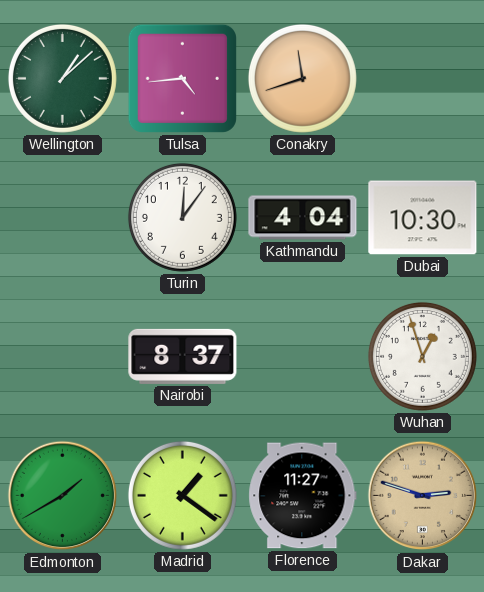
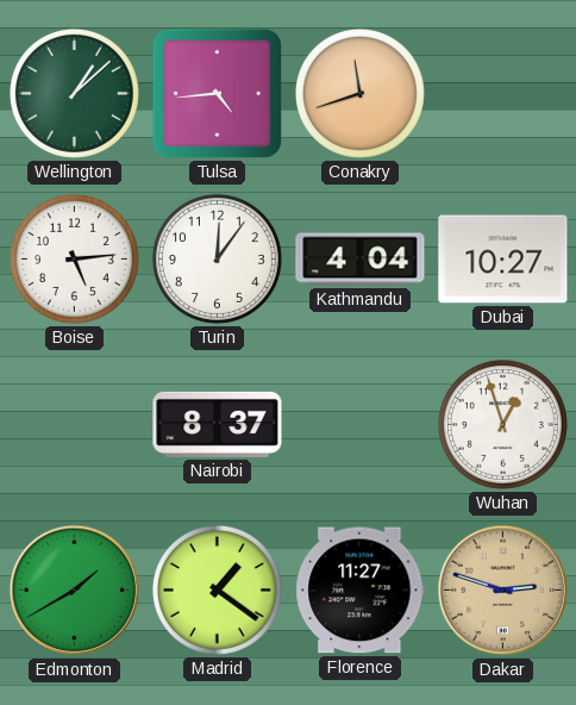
Boise: none -> 5:14 (74, 258)
Dubai: 10:30 -> 10:27 (503, 260)
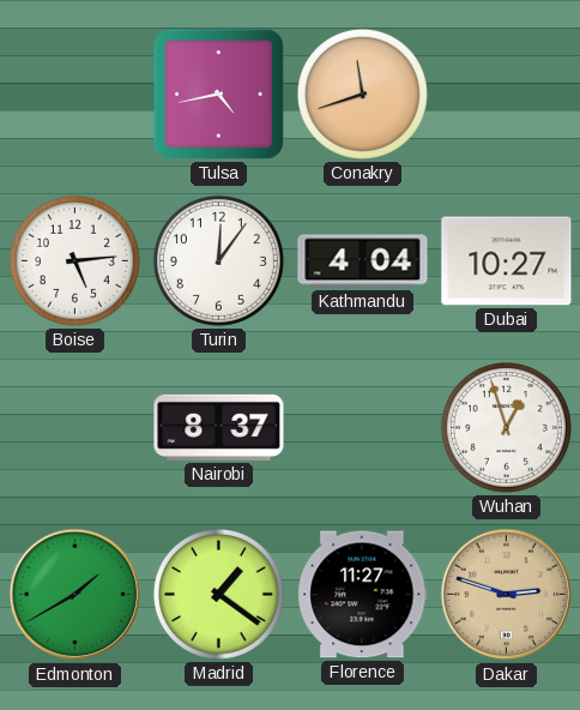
Wellington: 1:08 -> none (74, 93)
Tulsa: 4:44 -> 4:43 (218, 94)
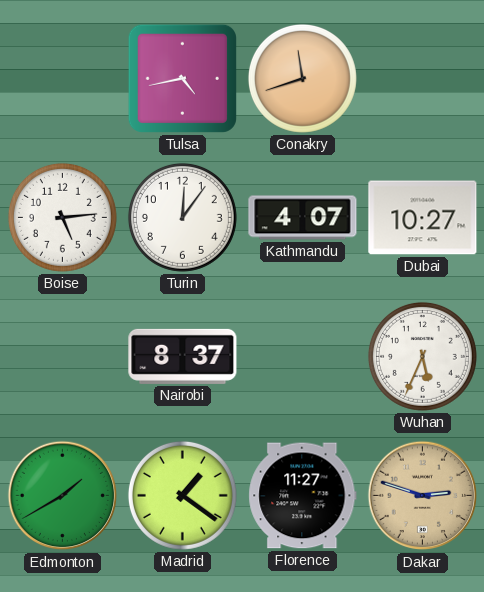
Kathmandu: 4:04 -> 4:07 (303, 218)
Wuhan: 12:57 -> 5:34 (422, 356)
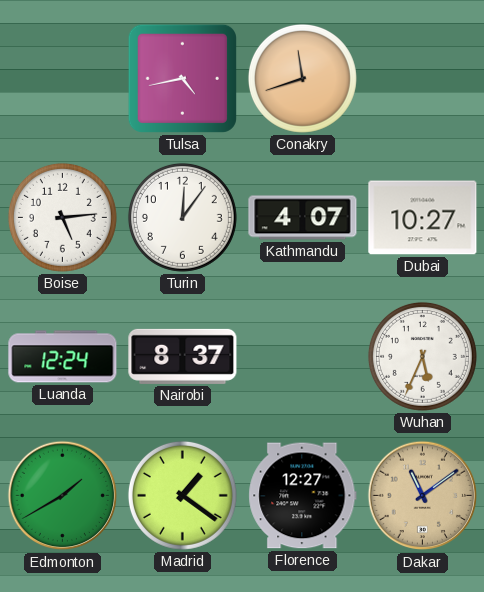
Luanda: none -> 12:24 (63, 357)
Florence: 11:27 -> 12:27 (303, 496)
Dakar: 2:48 -> 11:09 (423, 496)
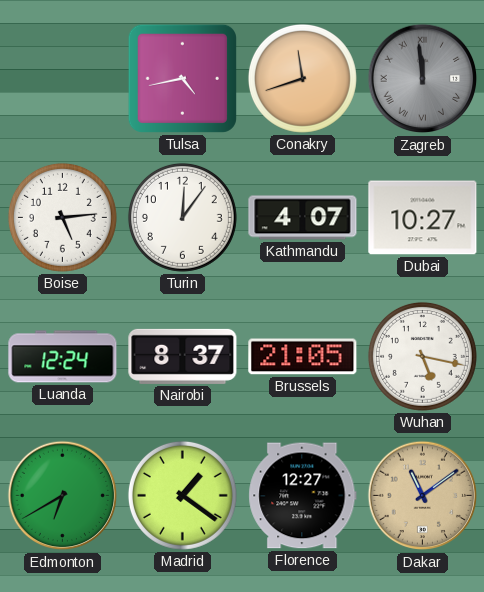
Zagreb: none -> 11:59 (423, 79)
Brussels: none -> 21:05 (303, 357)
Wuhan: 5:34 -> 5:17 (422, 356)
Edmonton: 1:40 -> 6:40 (63, 496)
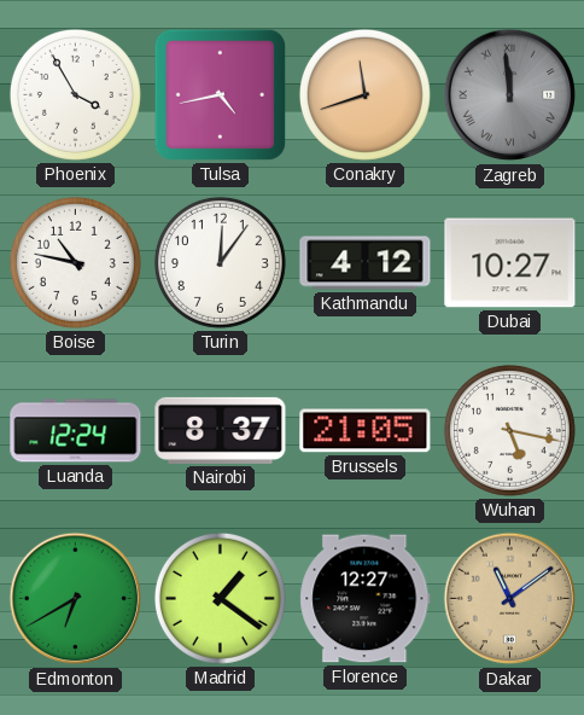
Phoenix: none -> 3:55 (75, 94)
Boise: 5:14 -> 10:47 (75, 262)
Kathmandu: 4:07 -> 4:12 (366, 263)
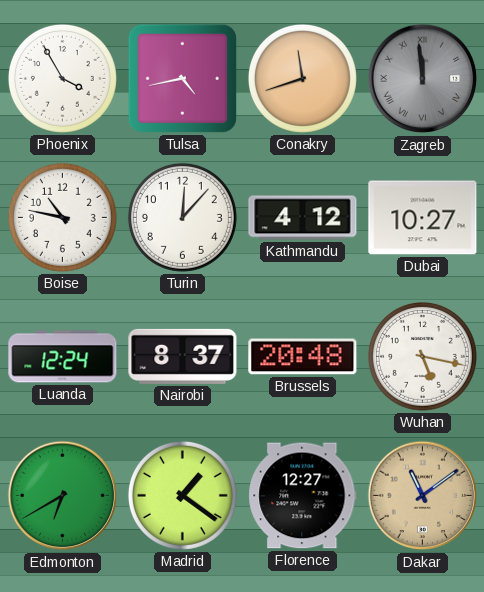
Turin: 12:06 -> 12:07 (182, 217)
Brussels: 21:05 -> 20:48 (303, 357)
